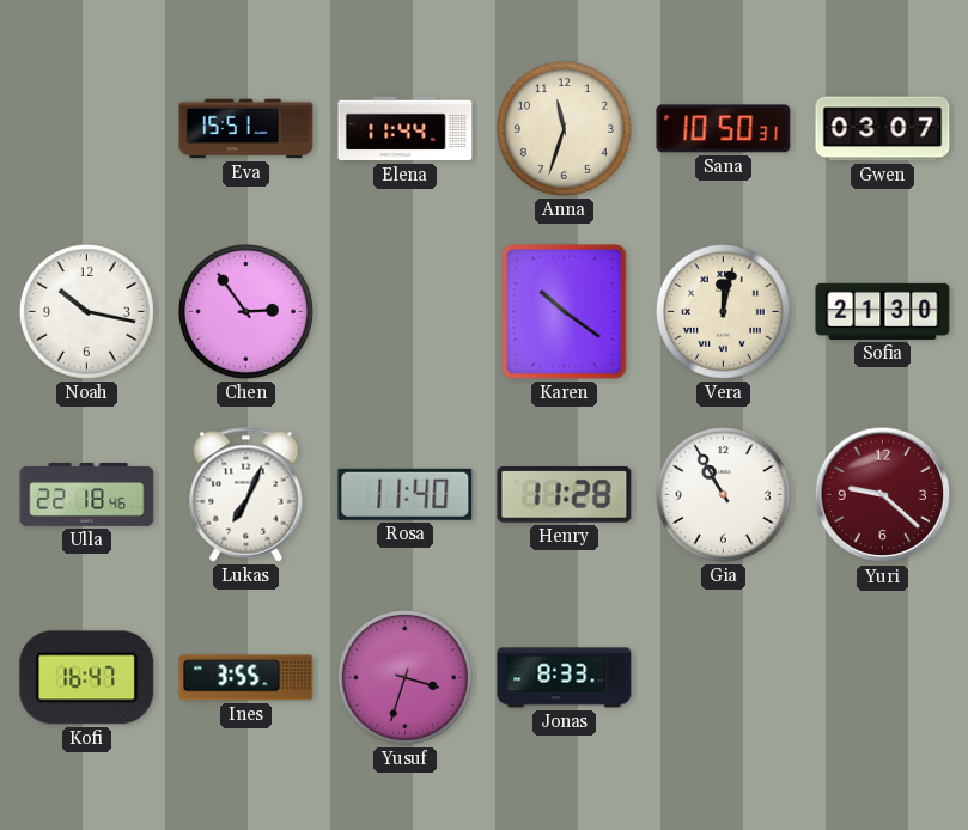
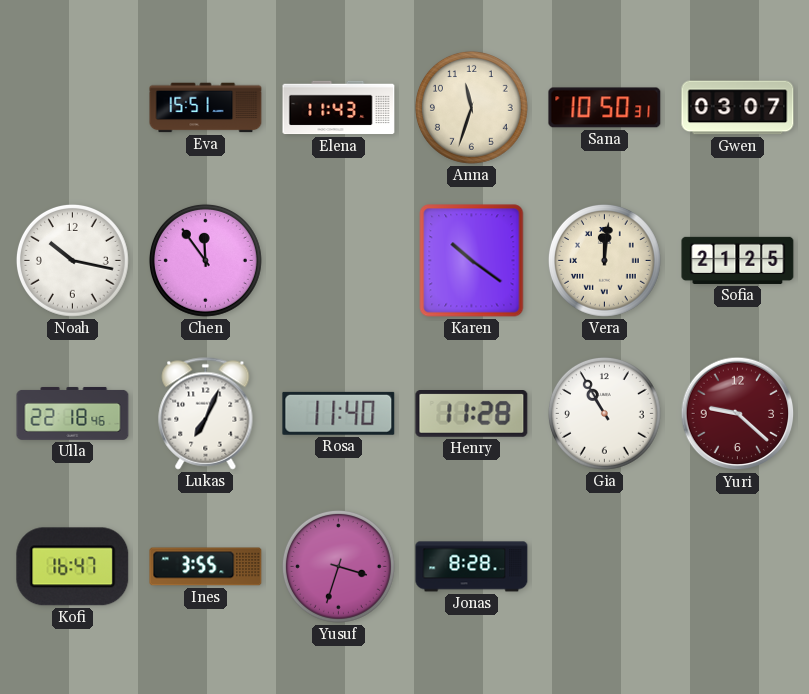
Elena: 11:44 -> 11:43 (339, 108)
Chen: 2:54 -> 11:54 (205, 260)
Vera: 12:02 -> 12:01 (604, 260)
Sofia: 21:30 -> 21:25 (738, 260)
Jonas: 8:33 -> 8:28 (472, 567)
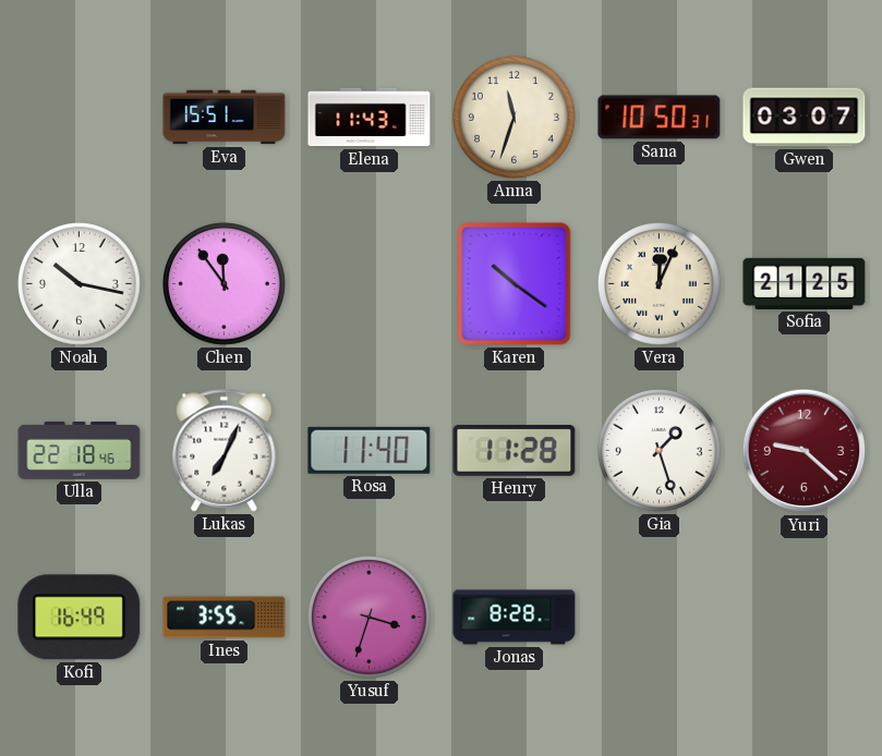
Vera: 12:01 -> 12:04 (659, 283)
Gia: 10:55 -> 1:27 (659, 450)
Kofi: 16:47 -> 16:49 (80, 618)
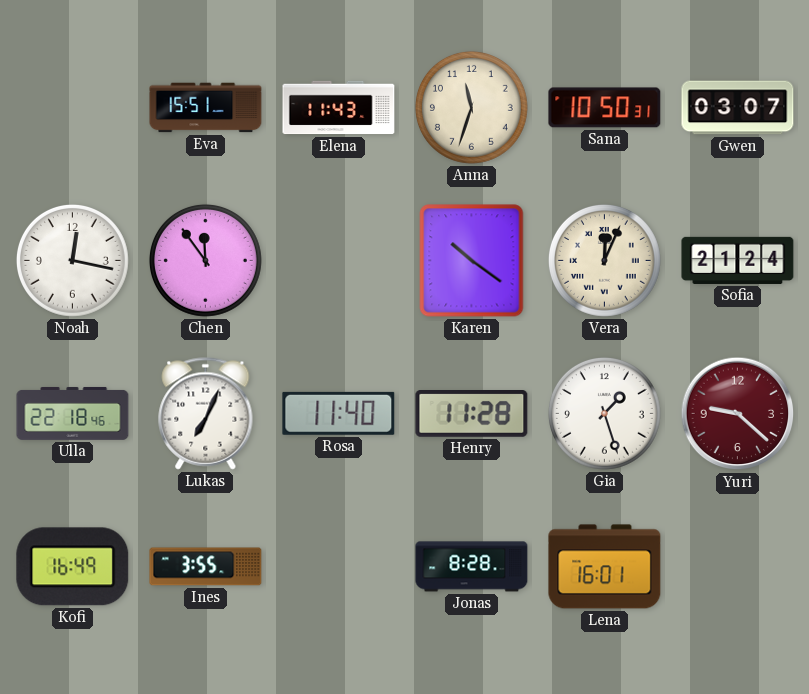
Noah: 10:17 -> 12:17 (72, 260)
Sofia: 21:25 -> 21:24 (738, 260)
Yusuf: 3:33 -> none (368, 617)
Lena: none -> 16:01 (605, 567)
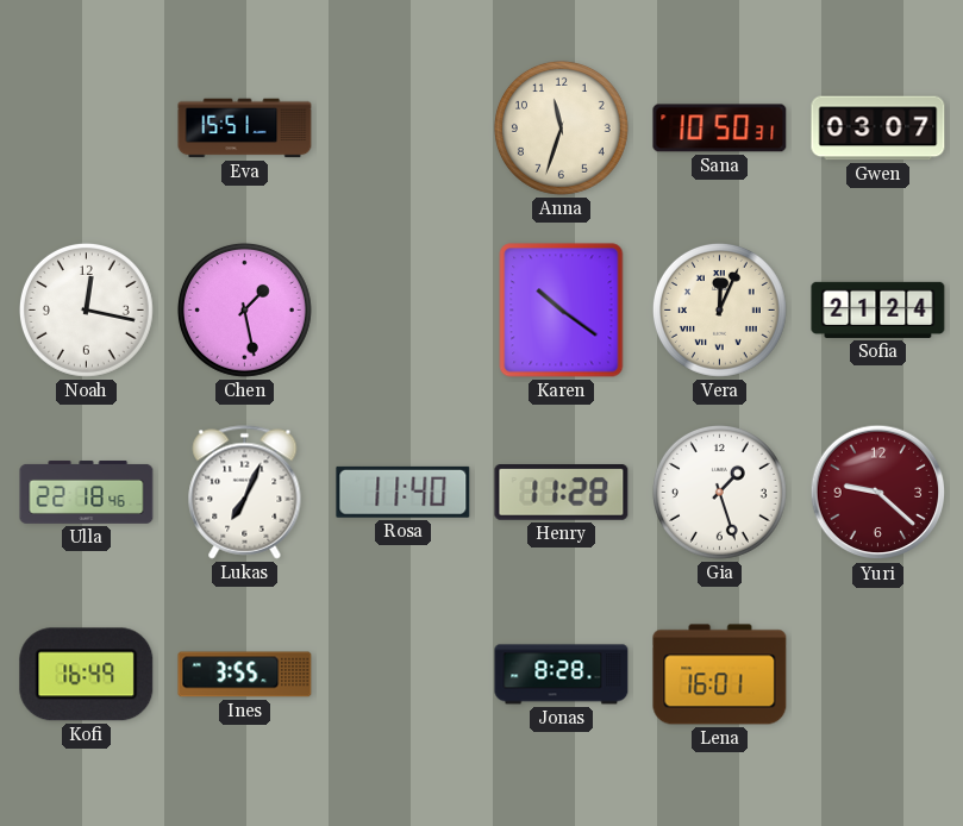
Elena: 11:43 -> none (339, 108)
Chen: 11:54 -> 1:28 (244, 309)
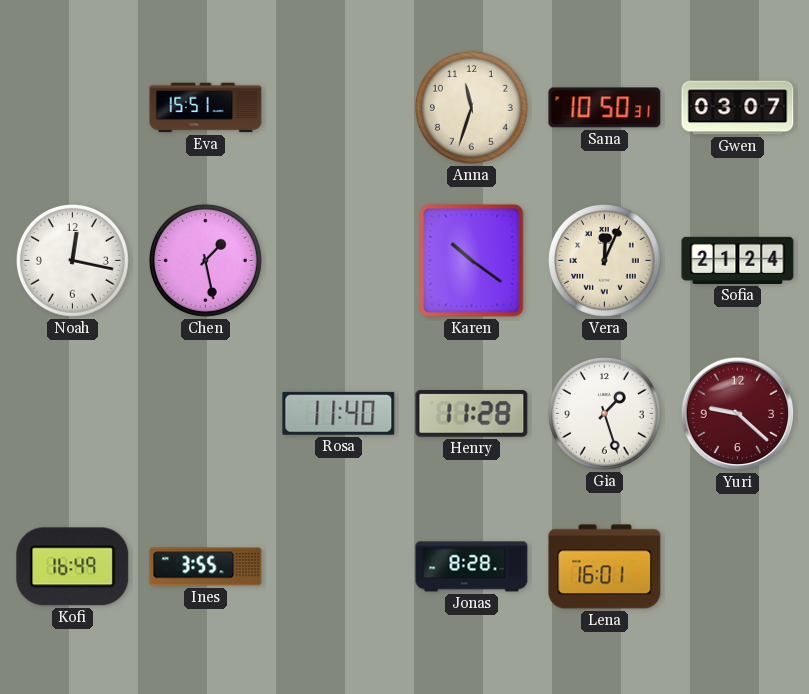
Ulla: 22:18 -> none (87, 492)
Lukas: 7:04 -> none (245, 493)
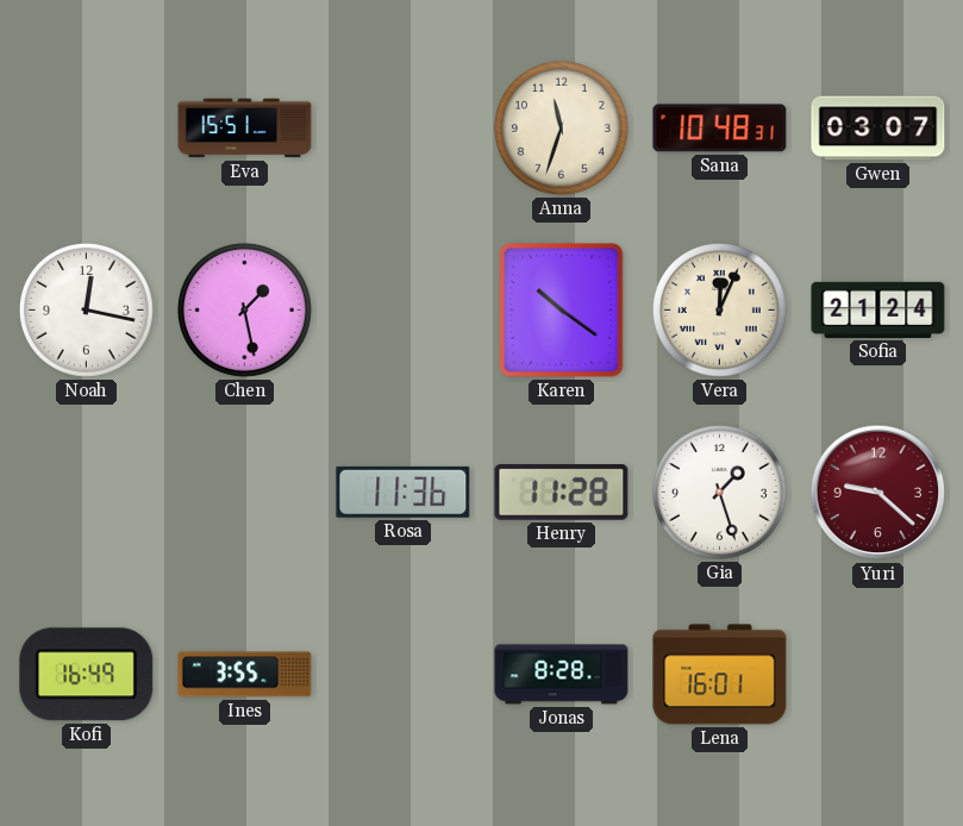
Sana: 10:50 -> 10:48 (720, 129)
Rosa: 11:40 -> 11:36 (404, 492)
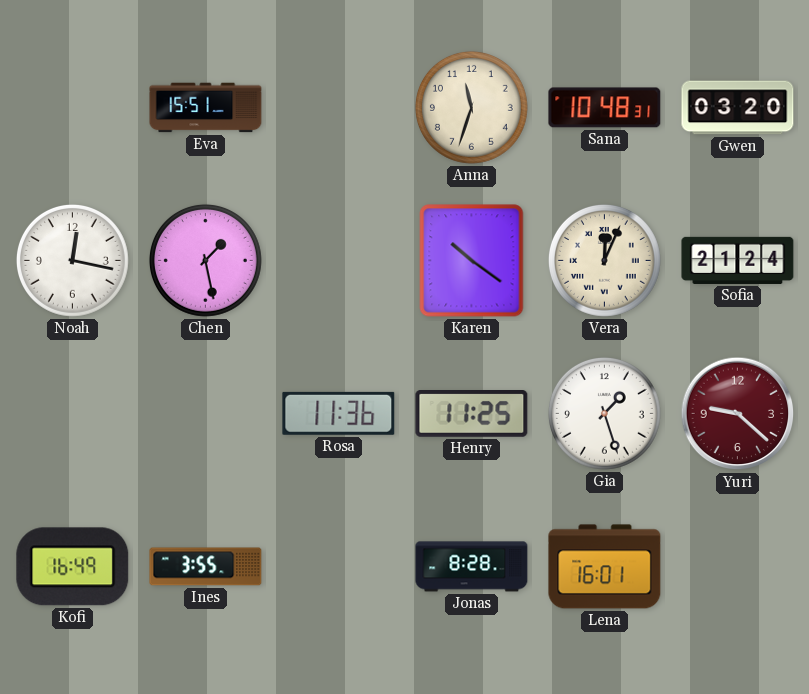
Gwen: 03:07 -> 03:20 (738, 108)
Henry: 11:28 -> 11:25 (472, 414)
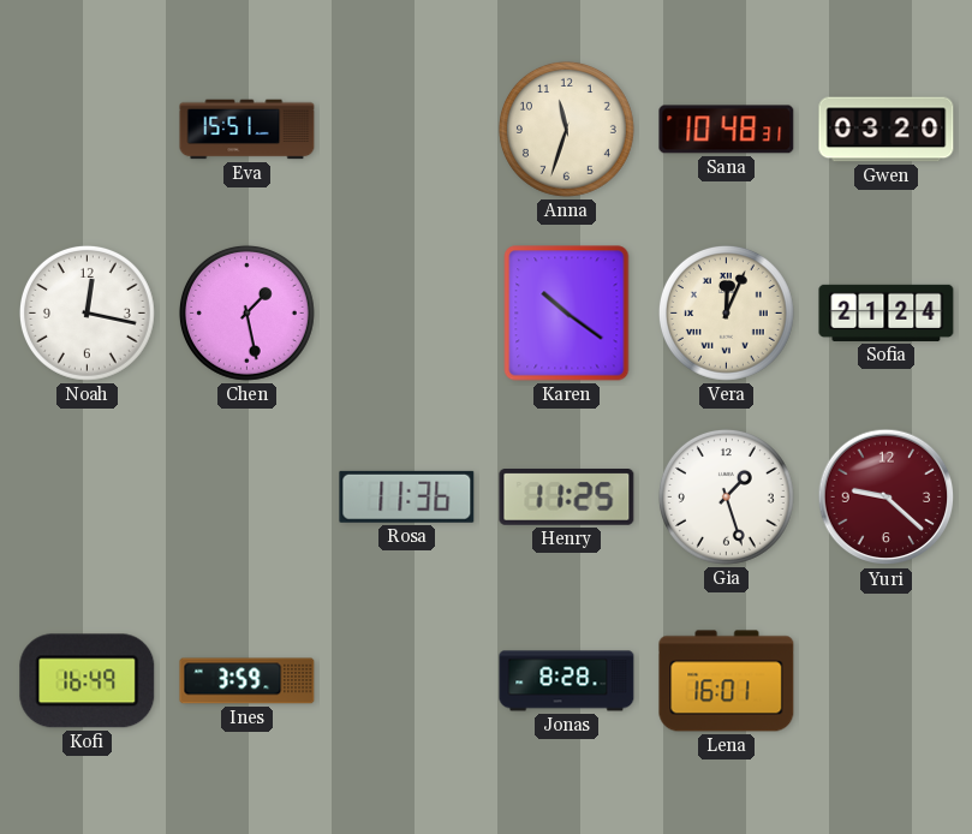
Ines: 3:55 -> 3:59 (248, 681)
